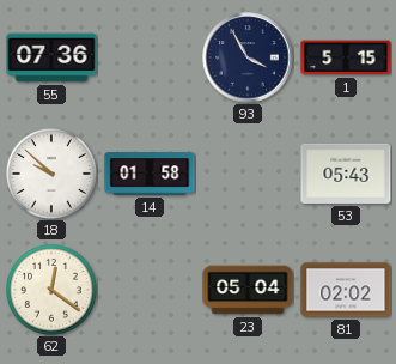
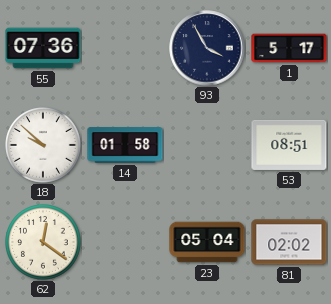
1: 5:15 -> 5:17 (289, 48)
53: 05:43 -> 08:51 (289, 145)
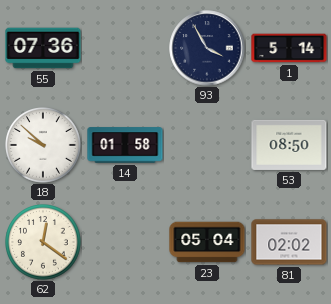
1: 5:17 -> 5:14 (289, 48)
53: 08:51 -> 08:50 (289, 145)
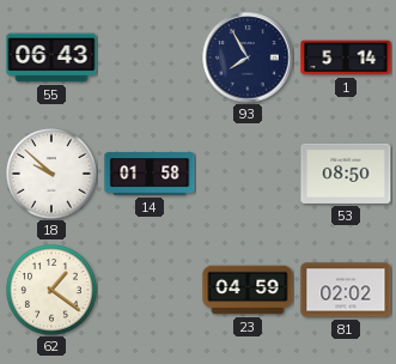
55: 07:36 -> 06:43 (51, 57)
93: 3:55 -> 7:55 (248, 57)
62: 12:21 -> 1:21 (53, 291)
23: 05:04 -> 04:59 (248, 290)
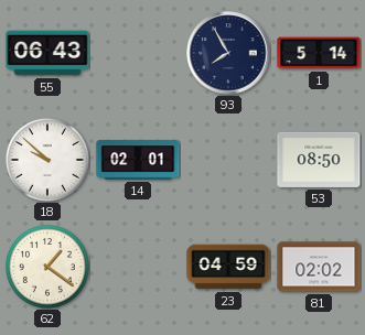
14: 01:58 -> 02:01 (138, 160)
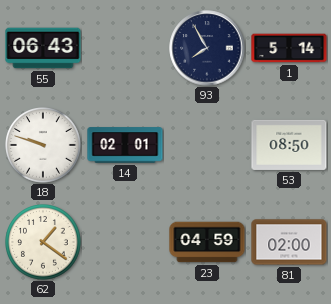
18: 9:52 -> 9:48 (44, 146)
81: 02:02 -> 02:00 (289, 242)
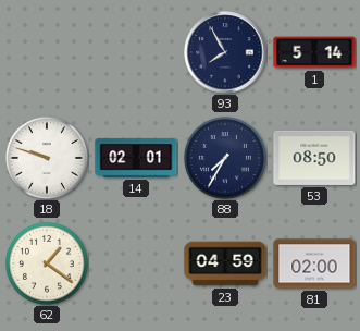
55: 06:43 -> none (43, 48)
88: none -> 7:35 (226, 159)
